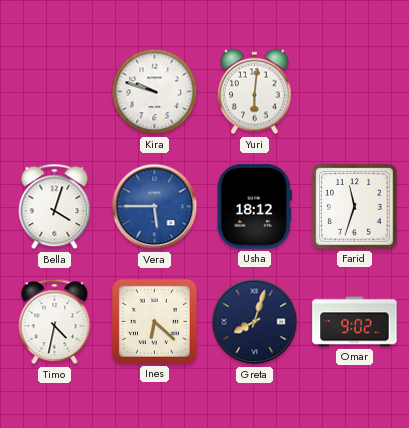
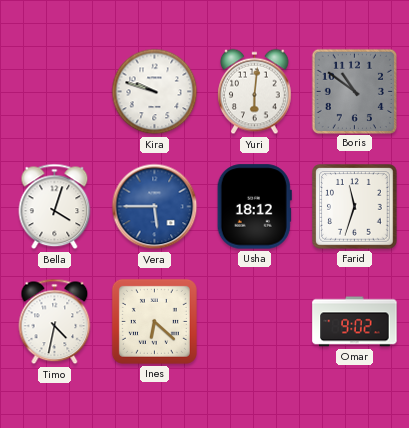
Boris: none -> 10:51 (354, 91)
Greta: 8:03 -> none (255, 322)
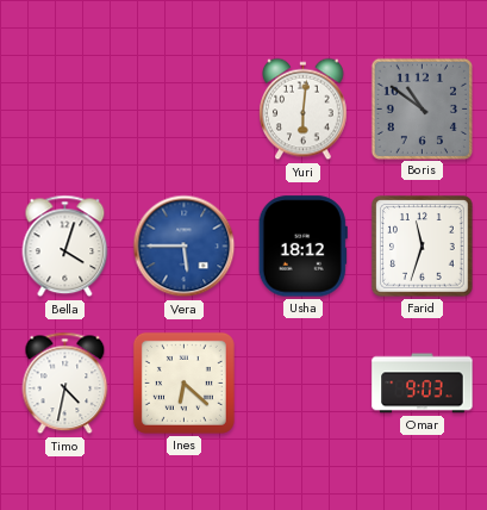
Kira: 9:48 -> none (155, 92)
Omar: 9:02 -> 9:03 (423, 384)
